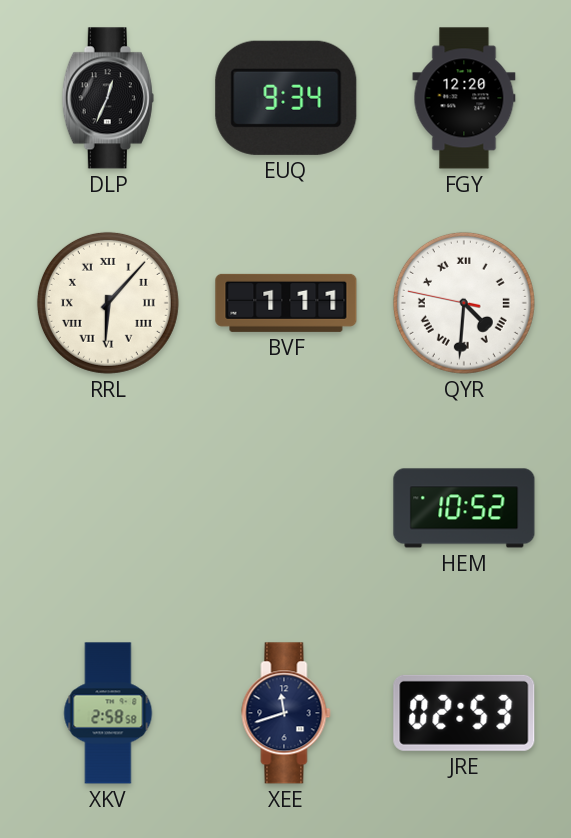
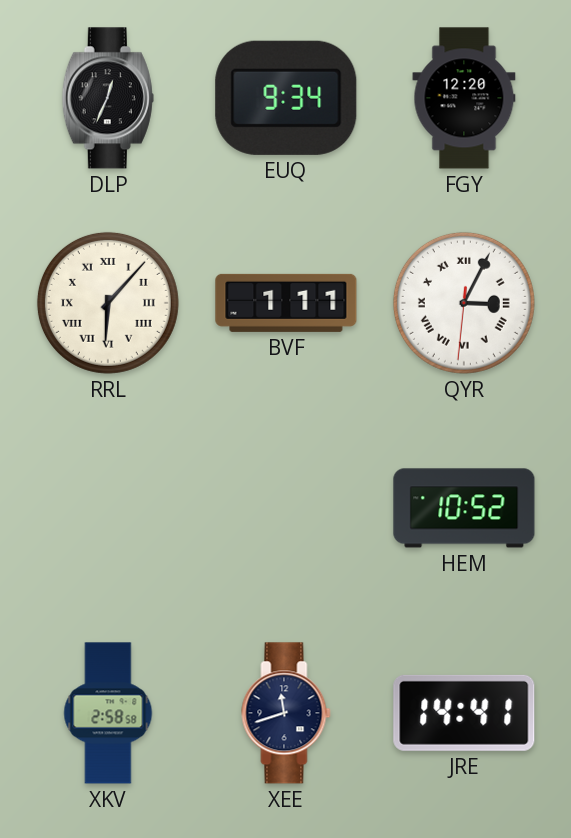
QYR: 4:30 -> 3:04 (464, 303)
JRE: 02:53 -> 14:41 (464, 713)
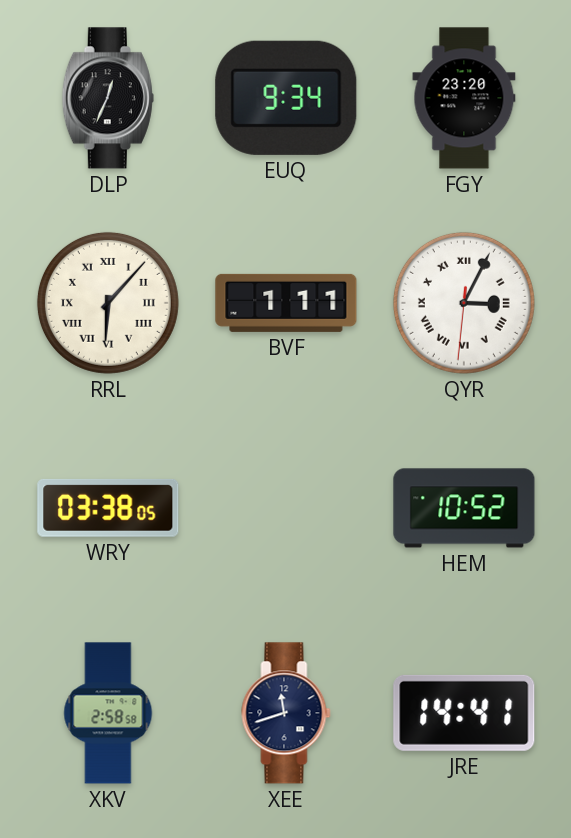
FGY: 12:20 -> 23:20 (464, 98)
WRY: none -> 03:38 (108, 508)
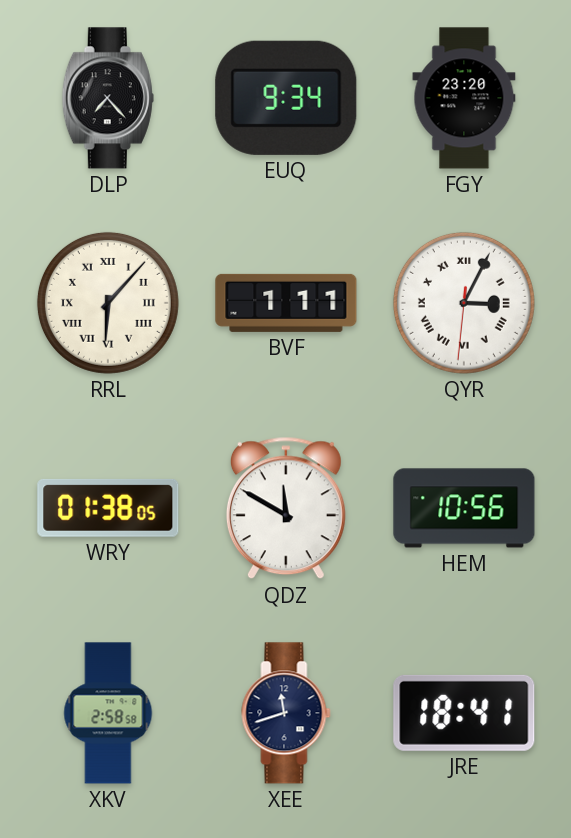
DLP: 12:34 -> 7:23 (108, 98)
WRY: 03:38 -> 01:38 (108, 508)
QDZ: none -> 11:50 (286, 508)
HEM: 10:52 -> 10:56 (464, 508)
JRE: 14:41 -> 18:41 (464, 713)
